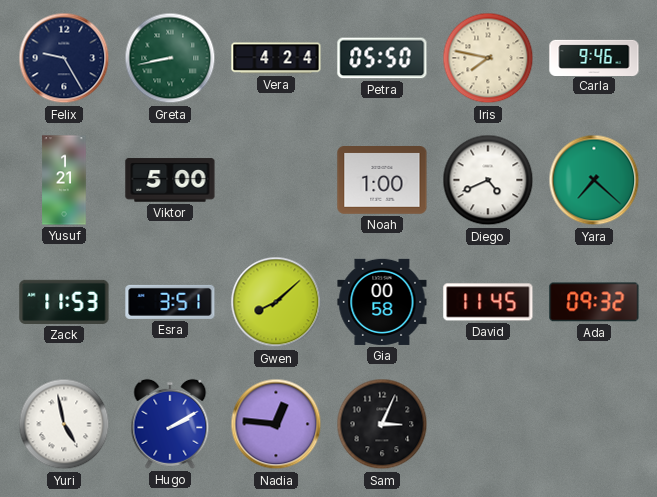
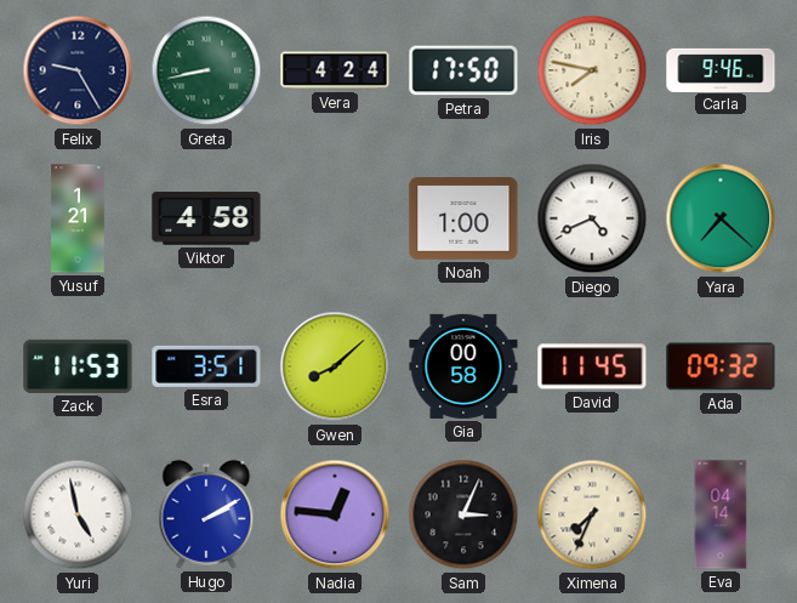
Petra: 05:50 -> 17:50 (463, 70)
Viktor: 5:00 -> 4:58 (206, 218)
Ximena: none -> 7:34 (592, 514)
Eva: none -> 04:14 (721, 514)
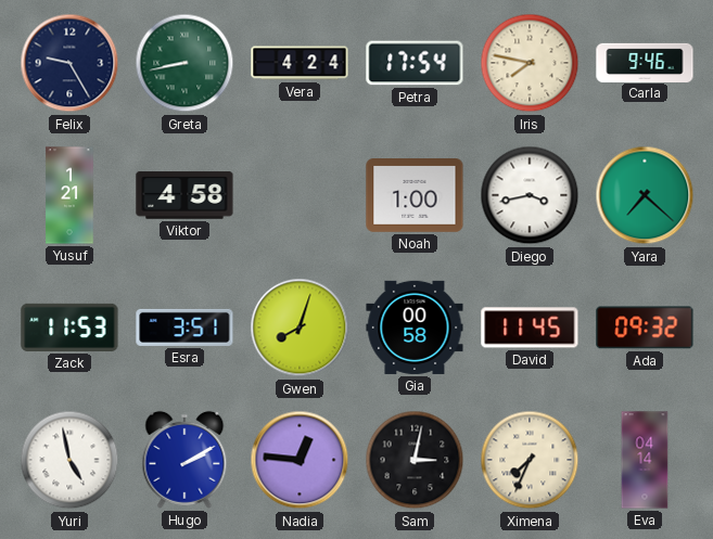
Petra: 17:50 -> 17:54 (415, 63)
Diego: 4:41 -> 3:43 (530, 195)
Gwen: 8:08 -> 8:03 (300, 328)
Sam: 3:04 -> 3:02 (415, 460)
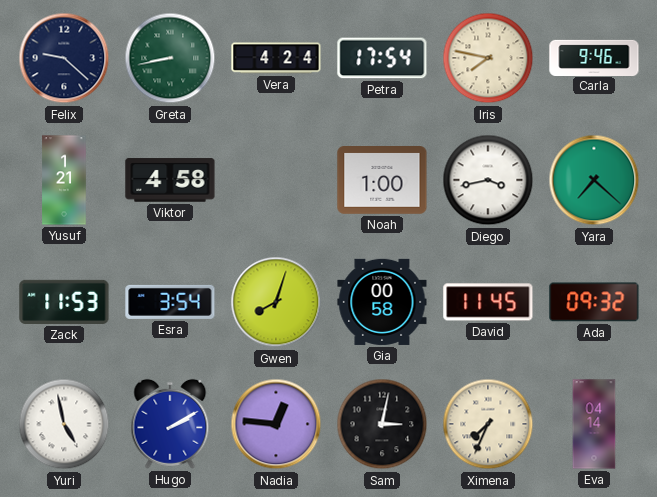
Felix: 9:25 -> 9:22 (64, 58)
Esra: 3:51 -> 3:54 (170, 302)
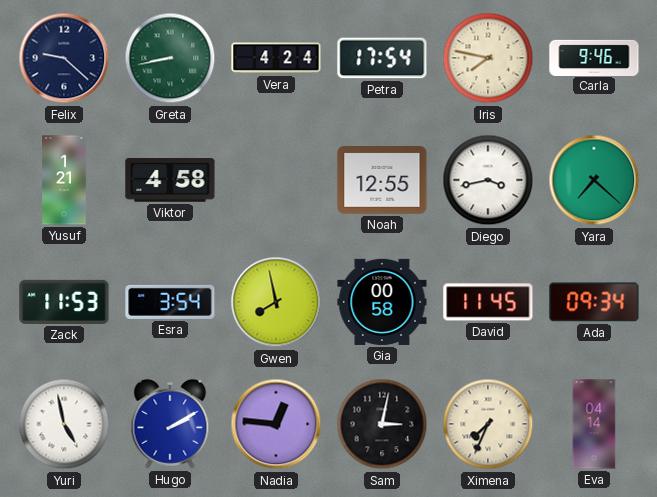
Noah: 1:00 -> 12:55 (382, 181)
Gwen: 8:03 -> 7:58 (276, 302)
Ada: 09:32 -> 09:34 (594, 302)
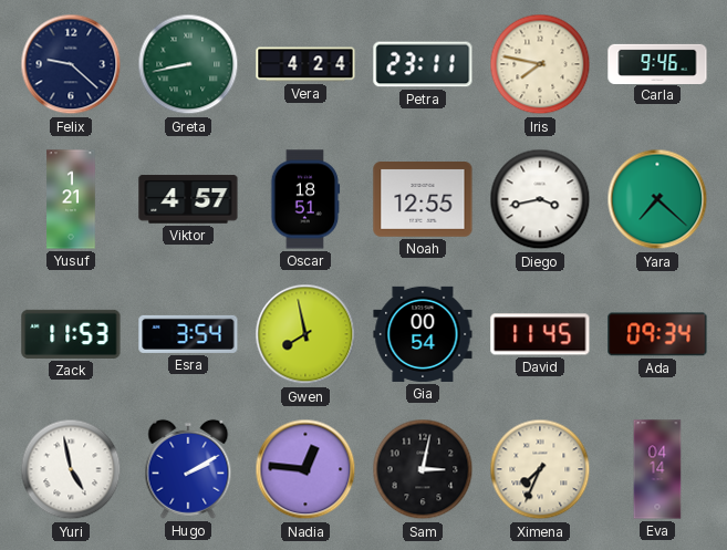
Petra: 17:54 -> 23:11 (423, 64)
Viktor: 4:58 -> 4:57 (188, 199)
Oscar: none -> 18:51 (305, 199)
Gia: 00:58 -> 00:54 (423, 334)
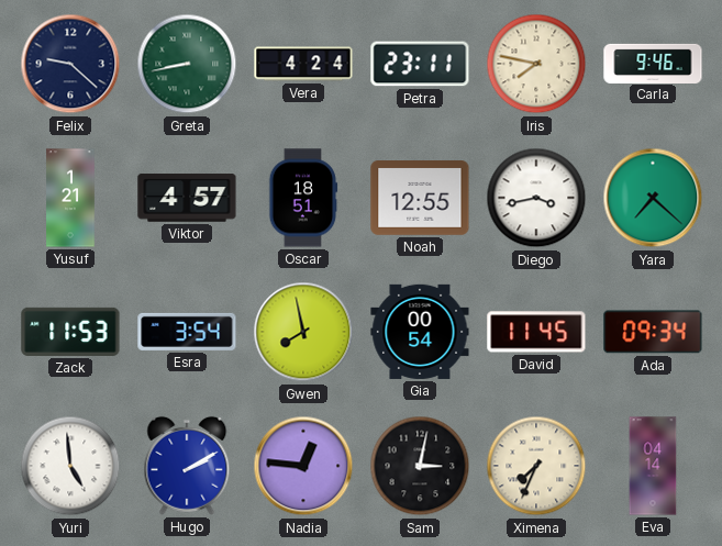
Yuri: 4:58 -> 4:59 (70, 466)
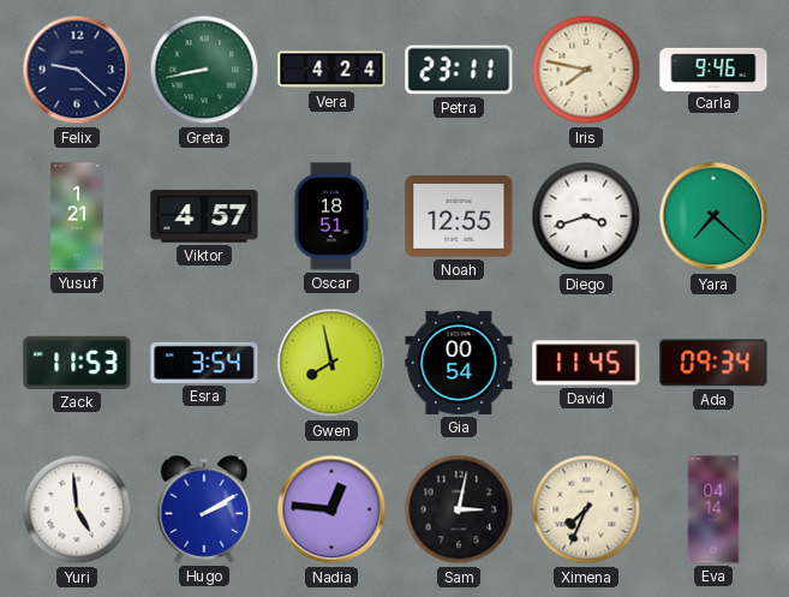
Diego: 3:43 -> 3:42 (586, 216)
